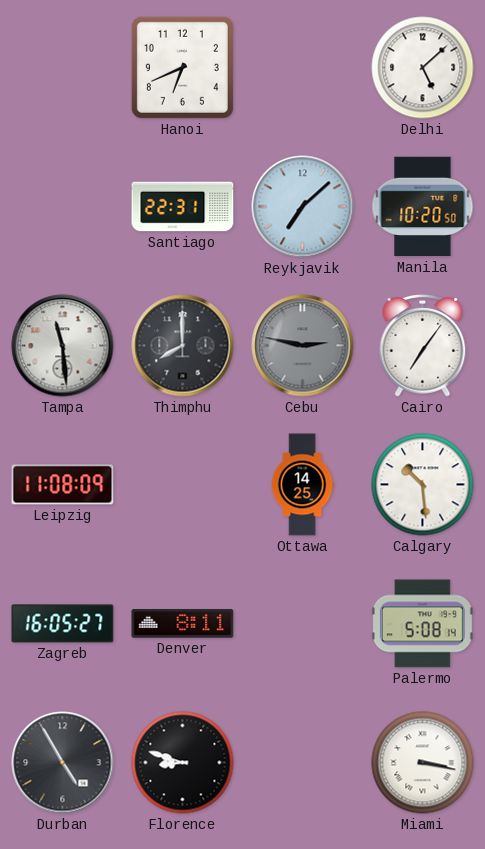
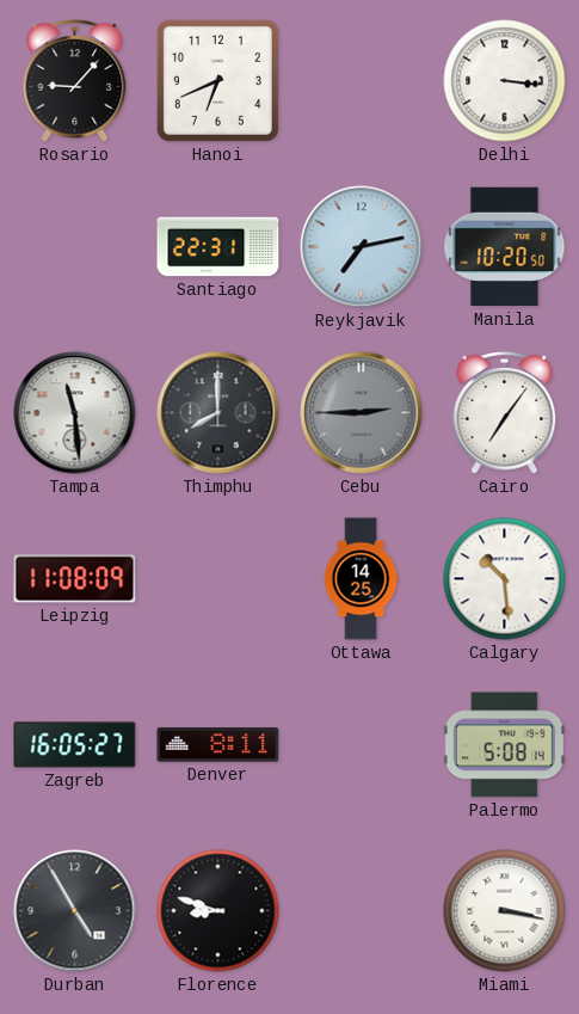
Rosario: none -> 9:07 (75, 81)
Delhi: 5:08 -> 3:16 (505, 81)
Reykjavik: 7:08 -> 7:13 (362, 247)
Cebu: 2:47 -> 2:45 (362, 413)
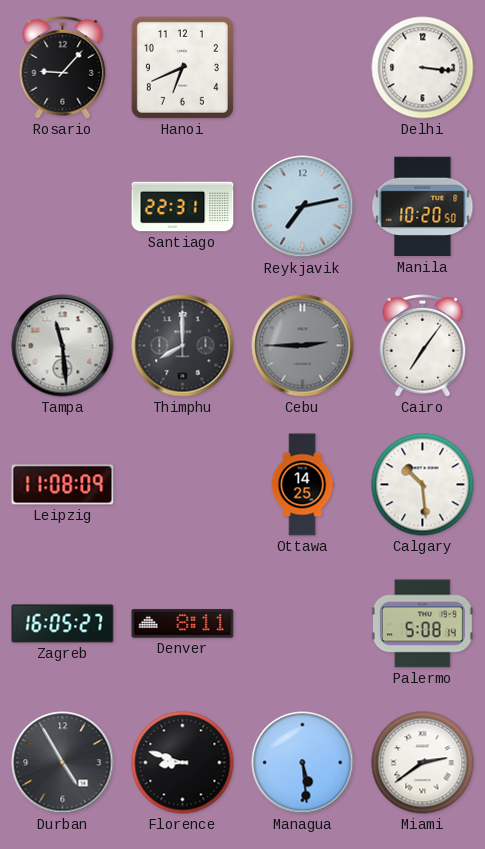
Managua: none -> 5:29 (303, 763)
Miami: 3:17 -> 2:39 (423, 763)
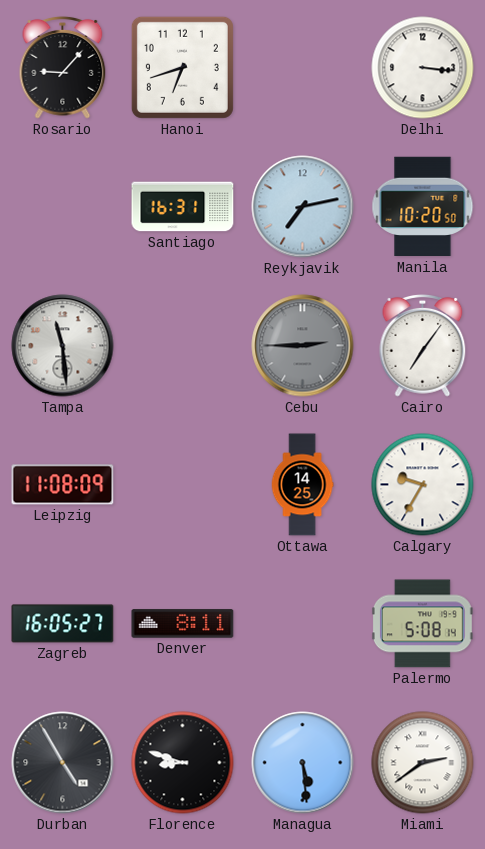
Hanoi: 6:41 -> 6:42 (182, 67)
Santiago: 22:31 -> 16:31 (183, 207)
Thimphu: 8:00 -> none (183, 346)
Calgary: 10:29 -> 9:35 (423, 485)
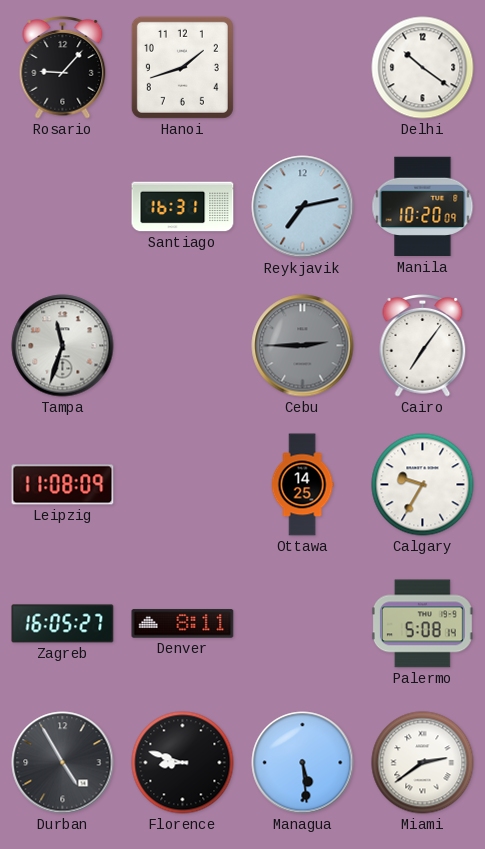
Hanoi: 6:42 -> 1:42 (182, 67)
Delhi: 3:16 -> 10:21 (423, 68)
Manila: 10:20:50 -> 10:20:09 (423, 207)
Tampa: 11:29 -> 11:33 (63, 346)
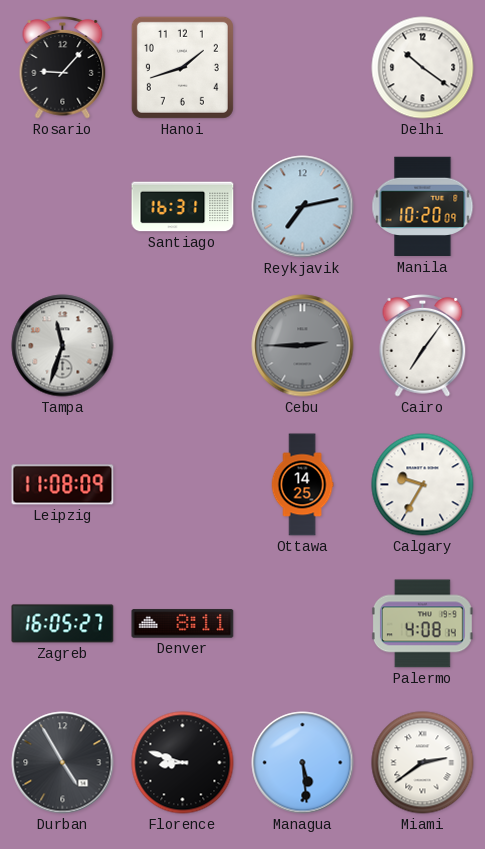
Palermo: 5:08 -> 4:08 (422, 624)
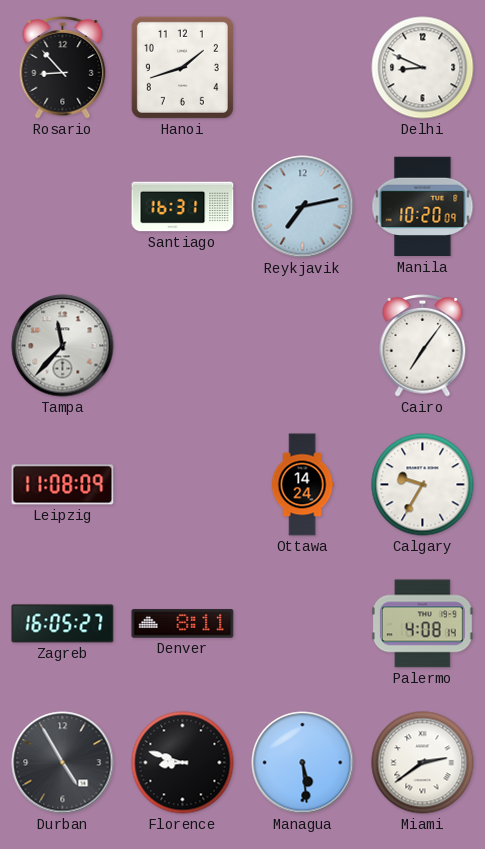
Rosario: 9:07 -> 8:53 (63, 68)
Delhi: 10:21 -> 8:49 (423, 68)
Tampa: 11:33 -> 11:37 (63, 346)
Cebu: 2:45 -> none (303, 346)
Ottawa: 14:25 -> 14:24 (302, 485)
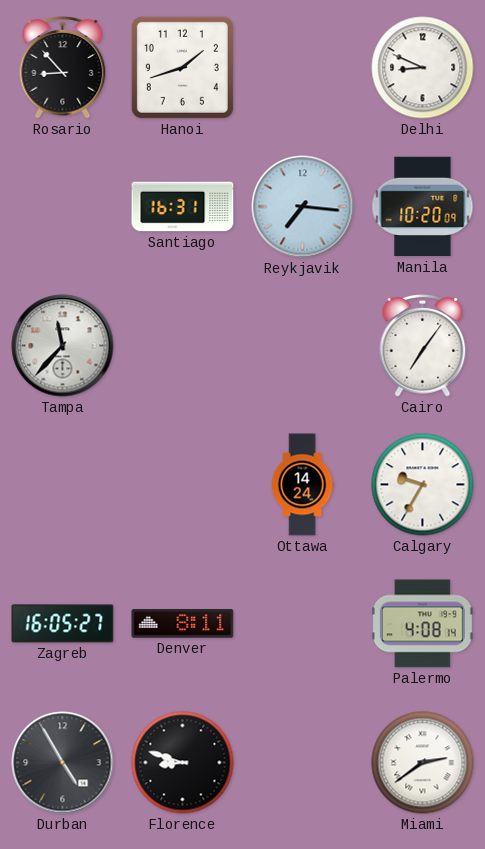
Reykjavik: 7:13 -> 7:16 (303, 207)
Leipzig: 11:08 -> none (63, 485)
Managua: 5:29 -> none (303, 763)
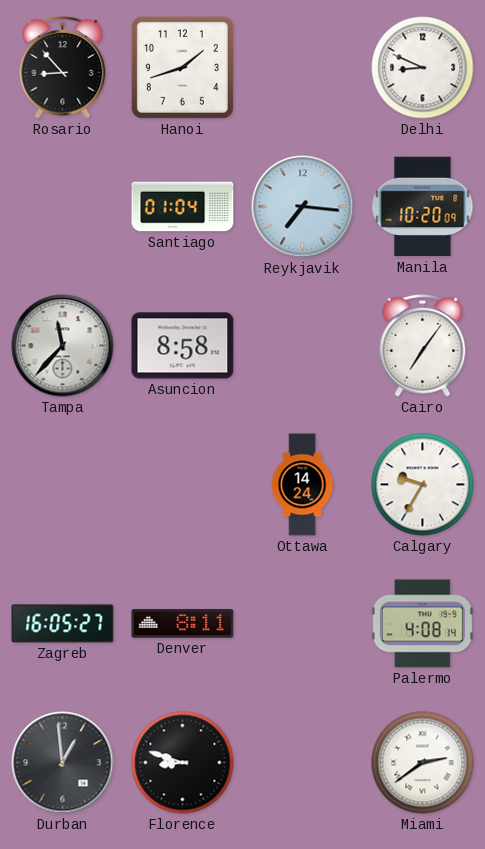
Santiago: 16:31 -> 01:04 (183, 207)
Asuncion: none -> 8:58 (183, 346)
Durban: 4:55 -> 12:59 (63, 763)
